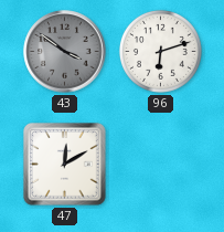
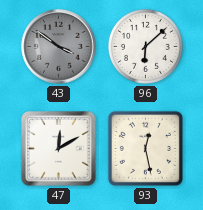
96: 6:12 -> 6:08 (145, 46)
93: none -> 12:28 (145, 148)
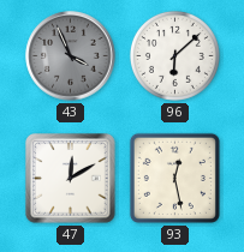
43: 3:51 -> 3:56 (71, 56)
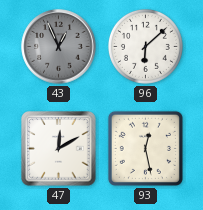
43: 3:56 -> 12:56 (59, 47)
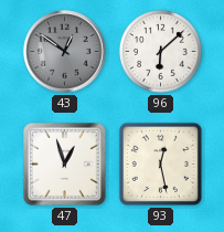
43: 12:56 -> 12:51 (65, 52)
47: 12:10 -> 12:57 (65, 165)
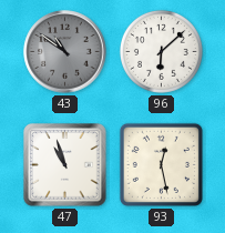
43: 12:51 -> 10:51 (65, 52)
47: 12:57 -> 10:57 (65, 165)
